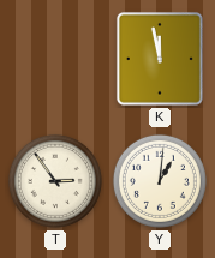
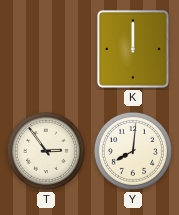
K: 11:58 -> 12:00 (133, 49)
Y: 1:01 -> 8:01 (133, 151)
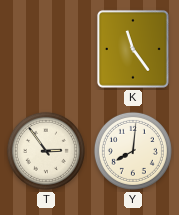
K: 12:00 -> 11:24 (133, 49)
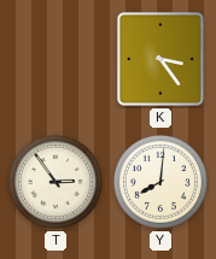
K: 11:24 -> 3:24 (160, 59)
